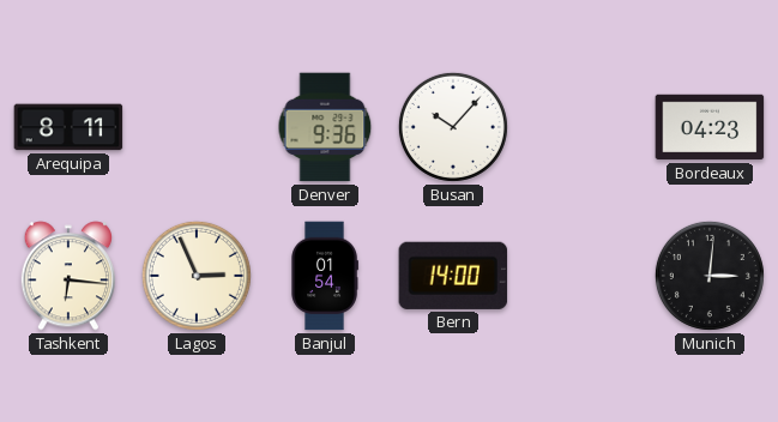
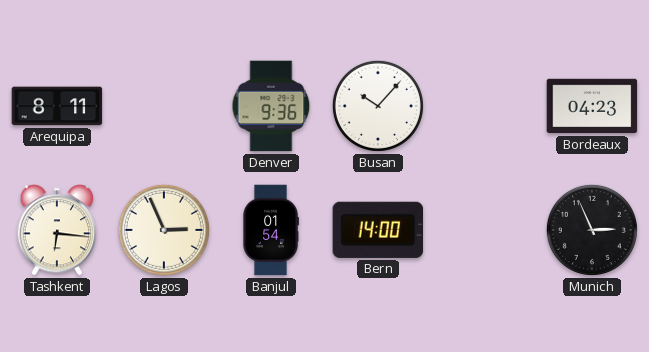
Munich: 3:01 -> 2:56 (592, 230)
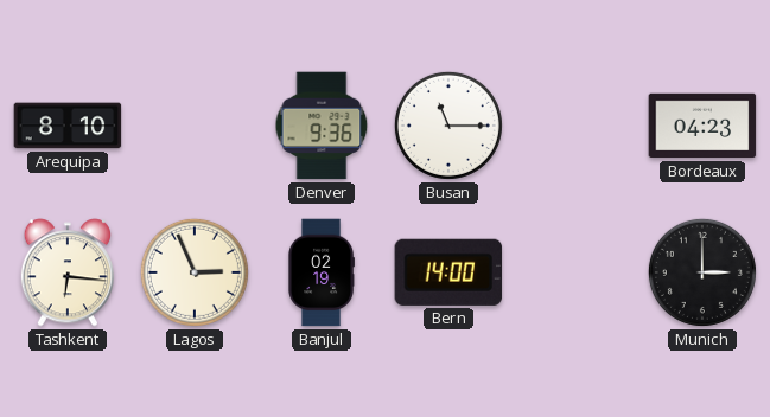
Arequipa: 8:11 -> 8:10 (68, 126)
Busan: 10:07 -> 11:15 (448, 126)
Banjul: 01:54 -> 02:19 (322, 272)
Munich: 2:56 -> 3:00 (702, 272)
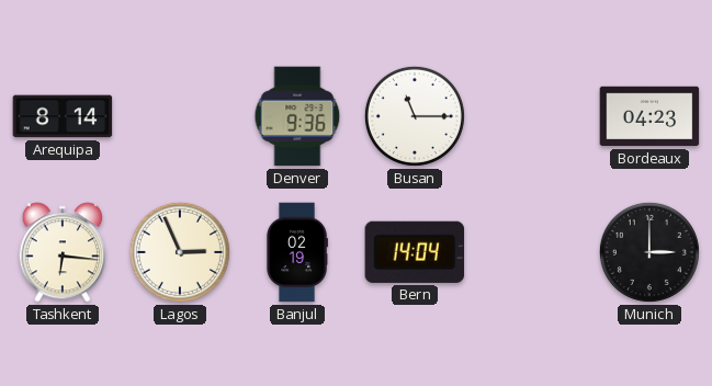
Arequipa: 8:10 -> 8:14 (63, 116)
Bern: 14:00 -> 14:04 (415, 252)
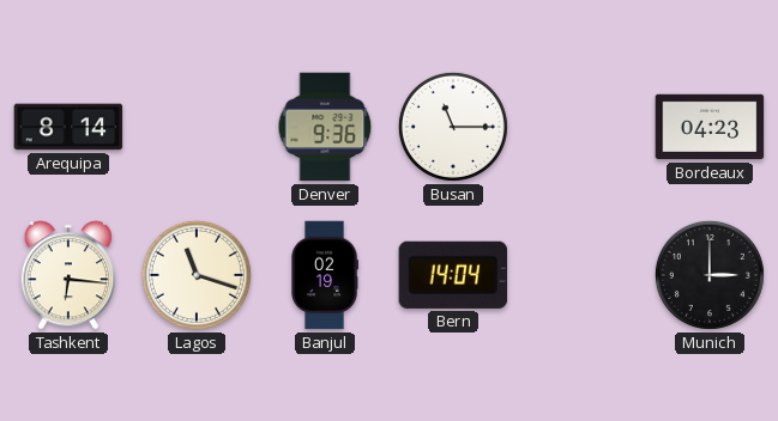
Lagos: 2:56 -> 11:18 (197, 275)
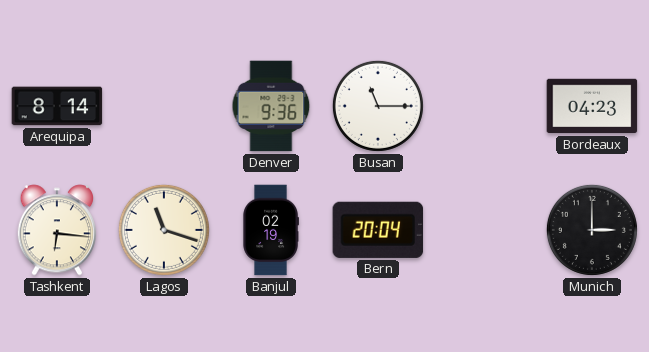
Bern: 14:04 -> 20:04 (378, 230)
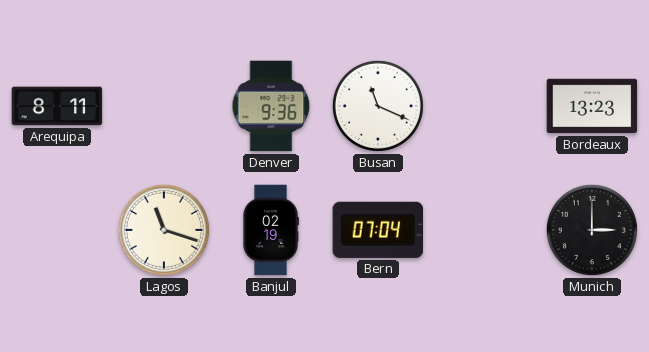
Arequipa: 8:14 -> 8:11 (57, 106)
Busan: 11:15 -> 11:19 (378, 106)
Bordeaux: 04:23 -> 13:23 (592, 106)
Tashkent: 6:16 -> none (56, 230)
Bern: 20:04 -> 07:04 (378, 230)
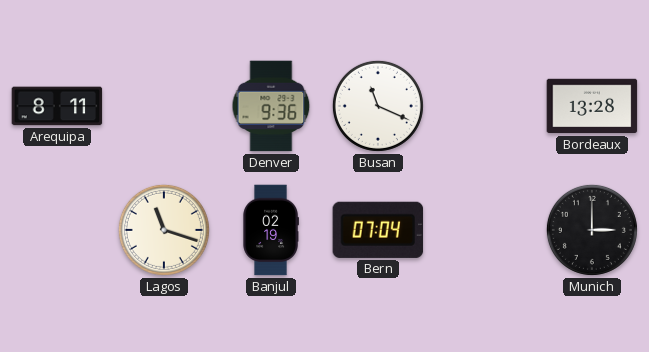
Bordeaux: 13:23 -> 13:28 (592, 106)
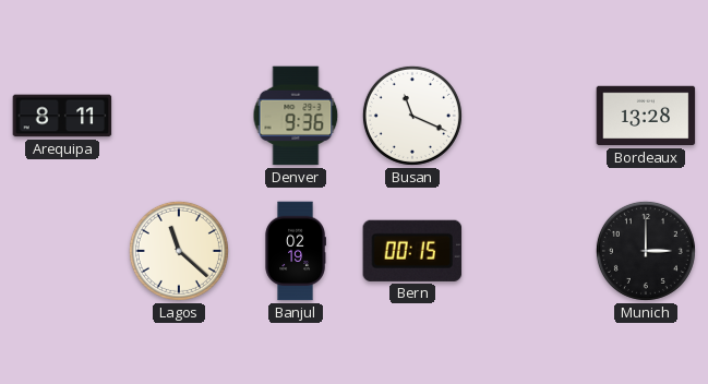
Lagos: 11:18 -> 11:22 (179, 251)
Bern: 07:04 -> 00:15 (412, 251)
